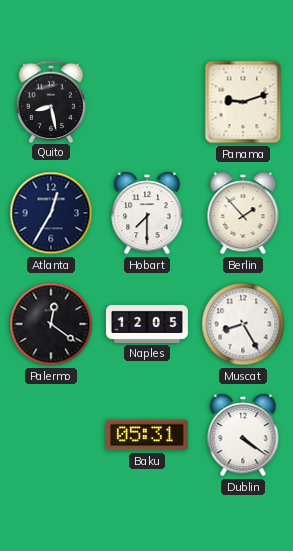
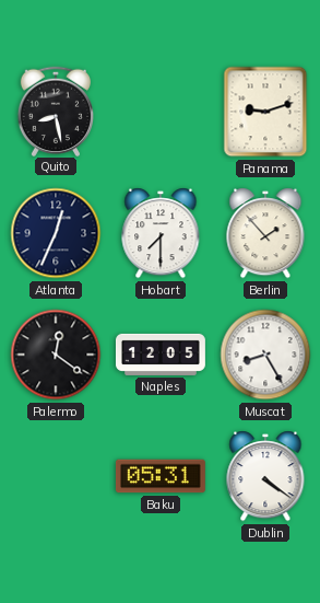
Atlanta: 12:35 -> 12:34 (56, 233)
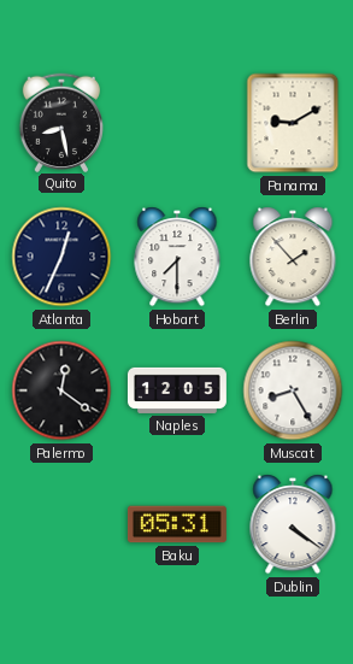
Panama: 9:12 -> 9:10 (293, 123)
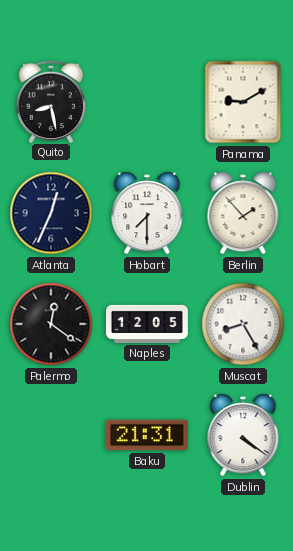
Baku: 05:31 -> 21:31 (147, 435)
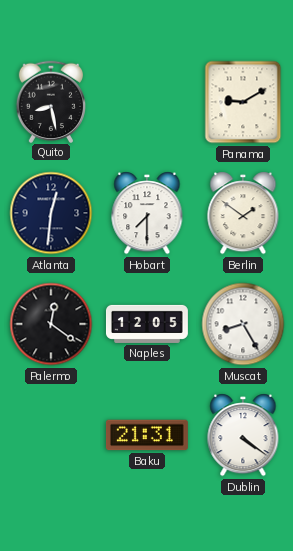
Atlanta: 12:34 -> 12:31 (51, 213)
Berlin: 1:53 -> 1:51 (243, 213)
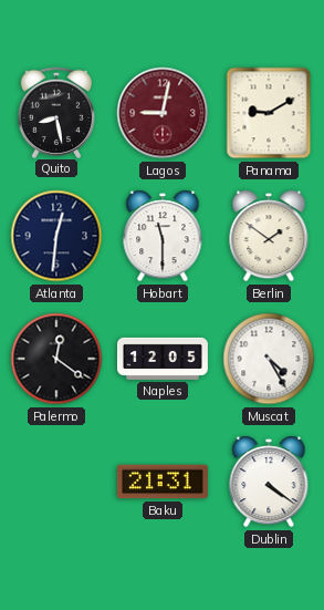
Lagos: none -> 9:02 (163, 113)
Hobart: 7:30 -> 11:30 (163, 236)
Muscat: 8:25 -> 4:25 (269, 359)
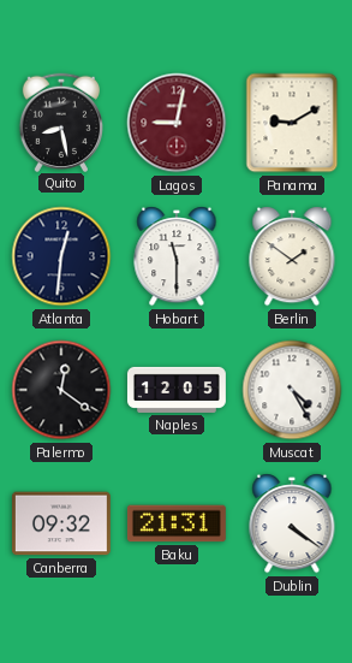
Canberra: none -> 09:32 (61, 523)
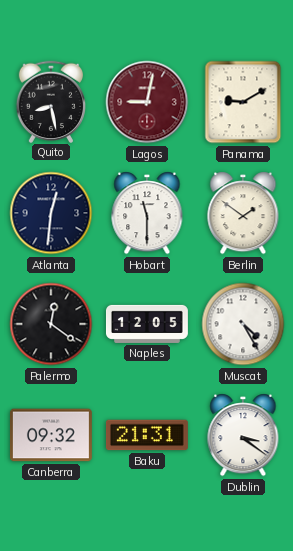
Dublin: 4:21 -> 3:21 (243, 435)
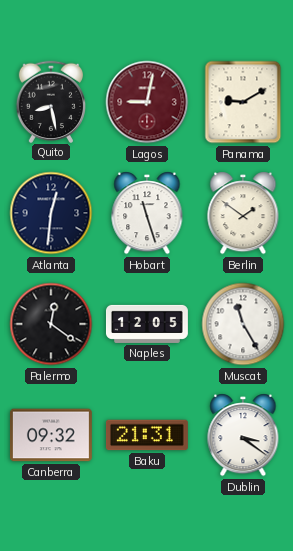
Hobart: 11:30 -> 11:27 (147, 213)
Muscat: 4:25 -> 11:25 (243, 324)
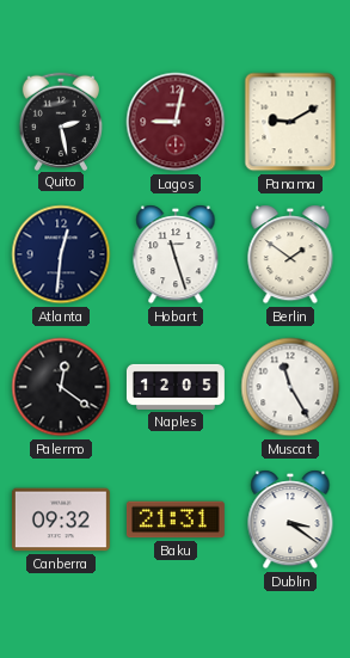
Quito: 8:28 -> 2:28 (60, 121)
